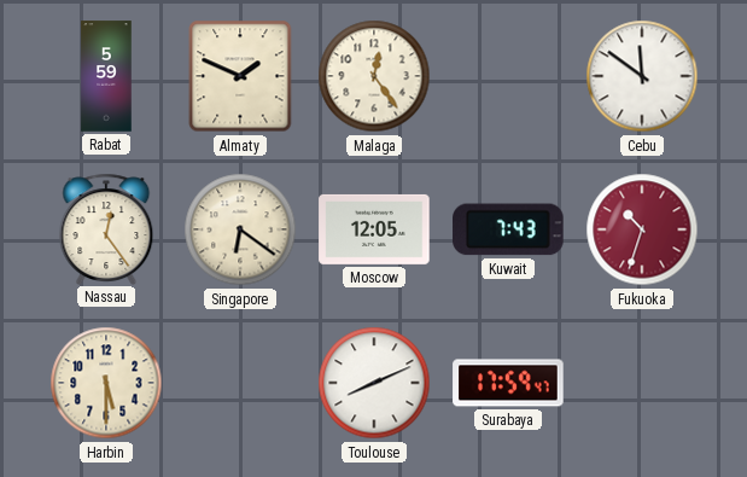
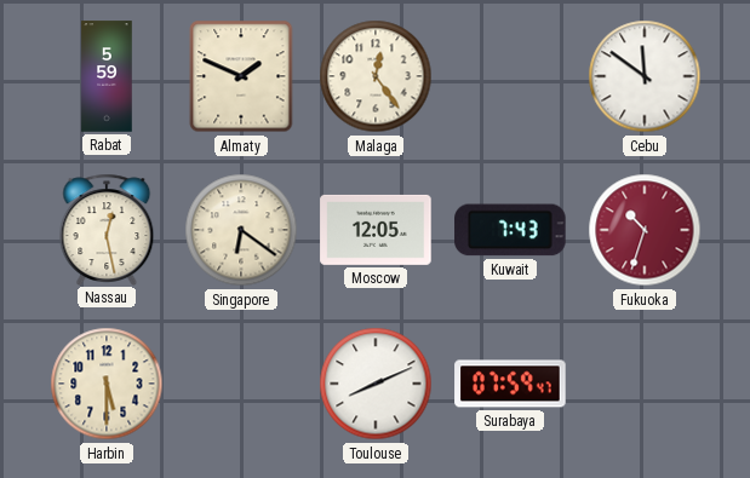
Nassau: 12:24 -> 12:28 (107, 229)
Surabaya: 17:59 -> 07:59 (510, 384)
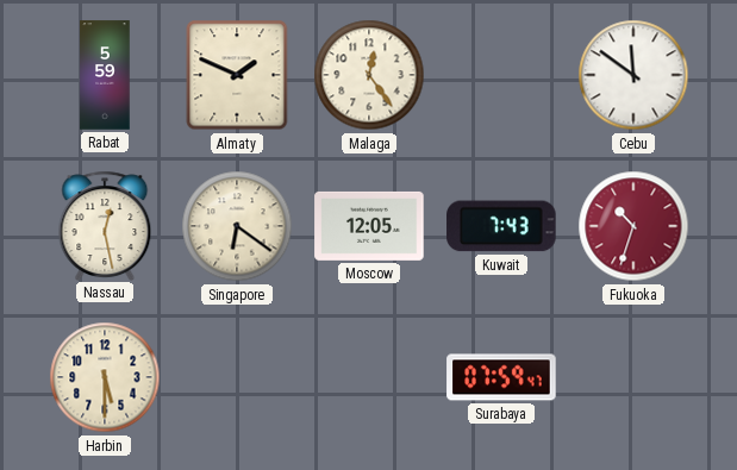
Toulouse: 8:11 -> none (376, 384)
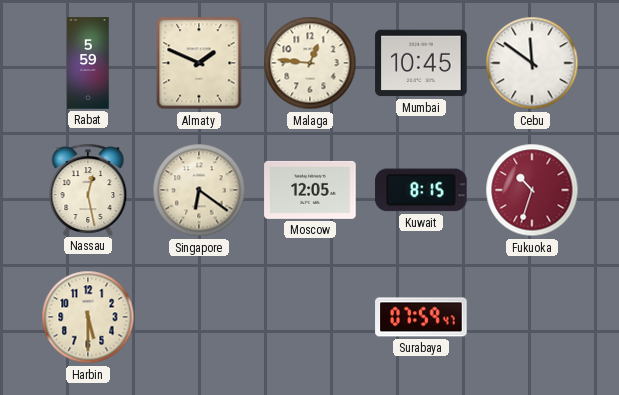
Malaga: 12:24 -> 12:46 (310, 63)
Mumbai: none -> 10:45 (421, 63)
Kuwait: 7:43 -> 8:15 (421, 190)
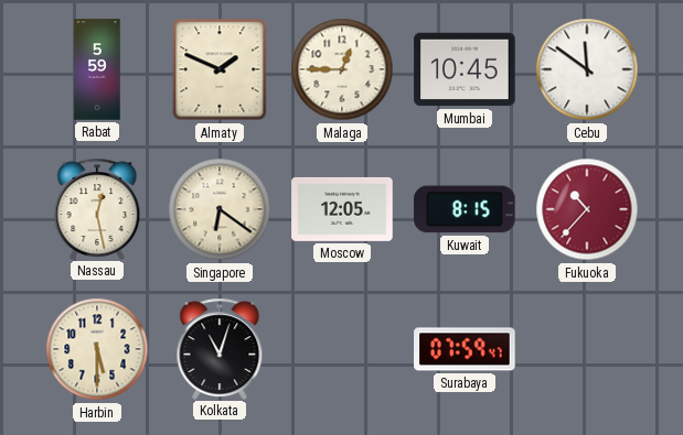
Malaga: 12:46 -> 12:45 (342, 69)
Fukuoka: 10:33 -> 10:37 (587, 209)
Kolkata: none -> 11:03 (220, 348)
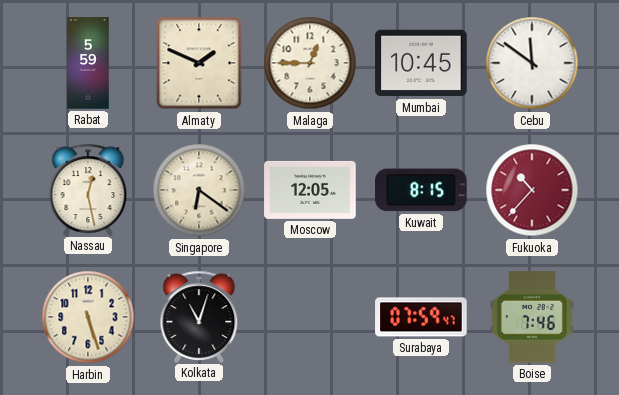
Harbin: 5:30 -> 5:27 (88, 317)
Boise: none -> 7:46 (532, 317)
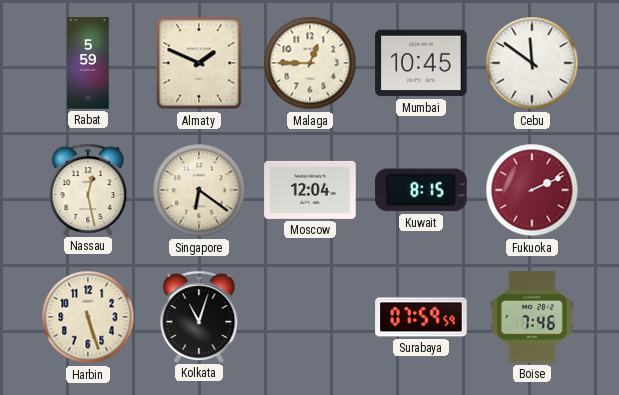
Moscow: 12:05 -> 12:04 (310, 190)
Fukuoka: 10:37 -> 2:11 (532, 190)
Surabaya: 07:59:47 -> 07:59:59 (421, 317)
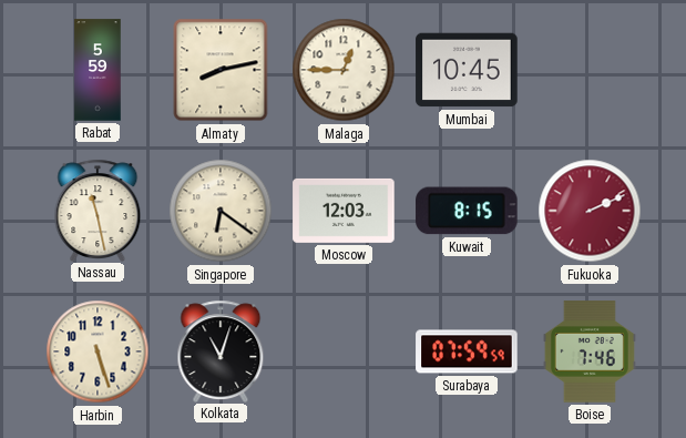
Almaty: 1:49 -> 8:13 (221, 70)
Cebu: 11:51 -> none (532, 63)
Nassau: 12:28 -> 11:28 (98, 210)
Moscow: 12:04 -> 12:03 (344, 211)
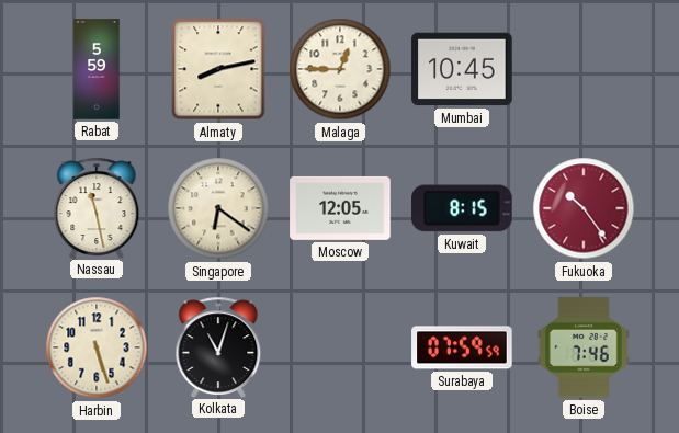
Moscow: 12:03 -> 12:05 (340, 208)
Fukuoka: 2:11 -> 10:24 (584, 208)
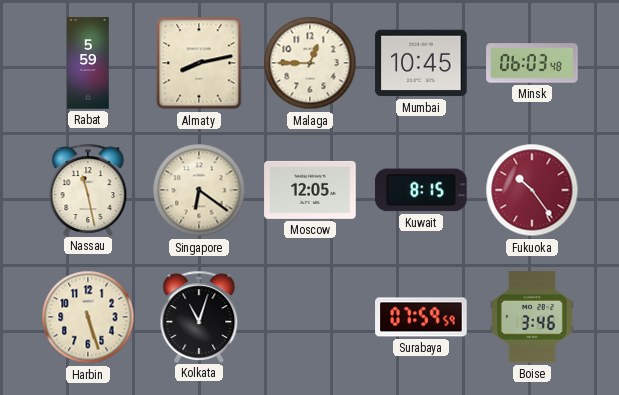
Minsk: none -> 06:03 (532, 63)
Boise: 7:46 -> 3:46 (532, 317)
